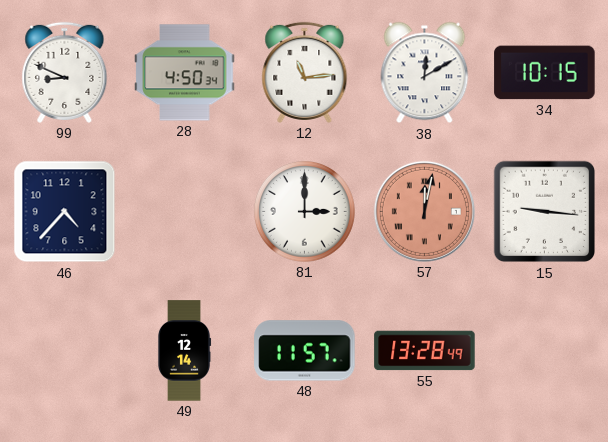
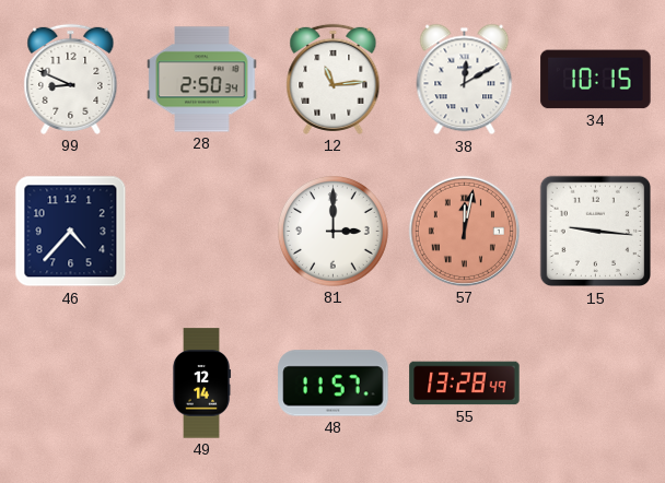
28: 4:50 -> 2:50 (202, 80)
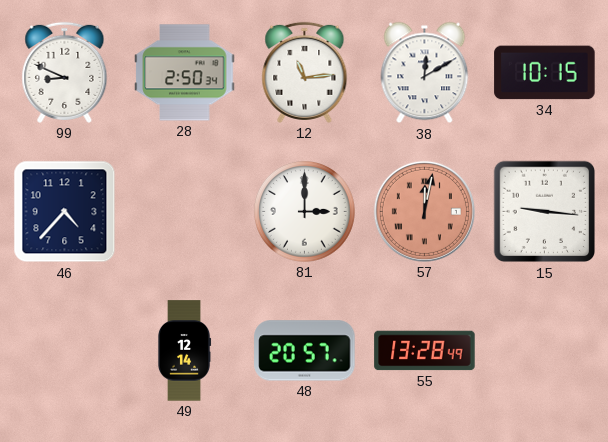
48: 11:57 -> 20:57 (305, 351)
